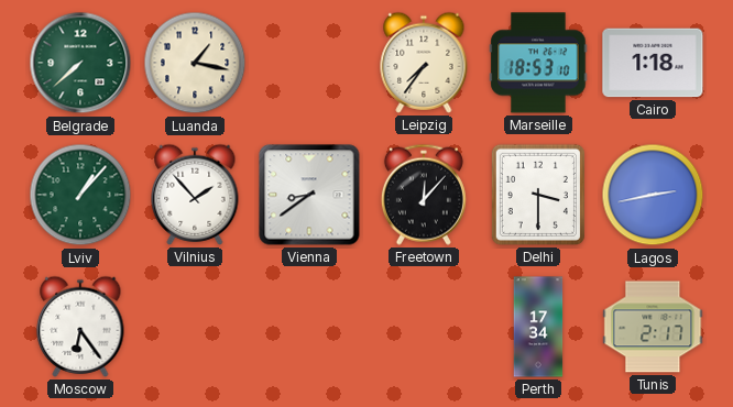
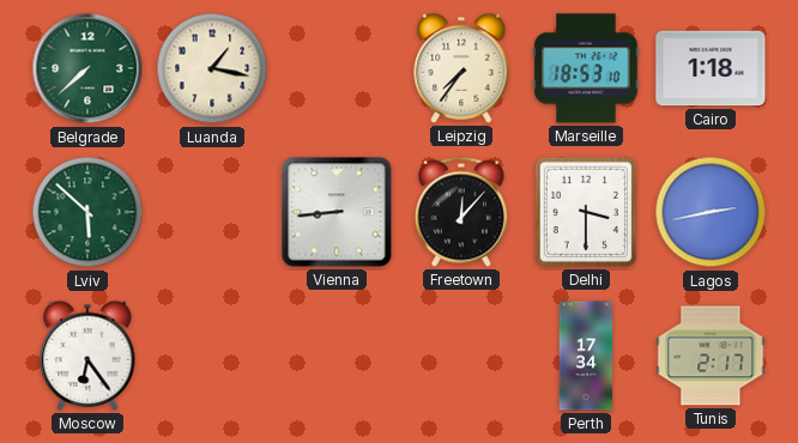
Lviv: 1:07 -> 5:52 (87, 212)
Vilnius: 1:53 -> none (195, 195)
Vienna: 8:39 -> 8:44 (337, 212)
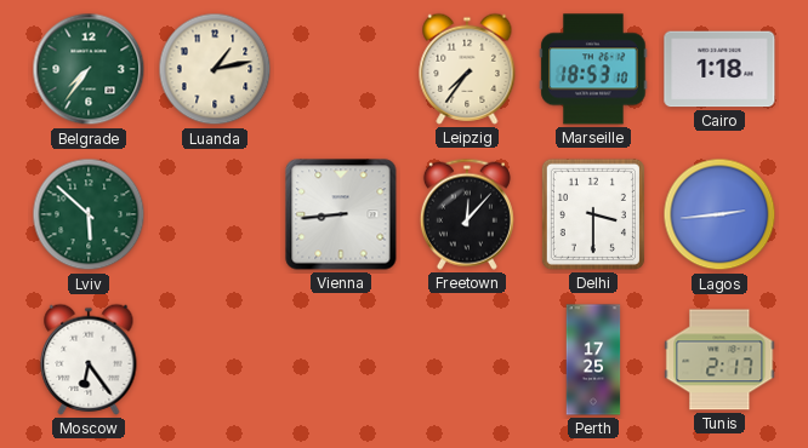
Belgrade: 7:38 -> 7:36 (89, 69)
Luanda: 1:17 -> 1:13 (215, 69)
Lagos: 2:43 -> 2:44 (719, 214)
Perth: 17:34 -> 17:25 (593, 360)
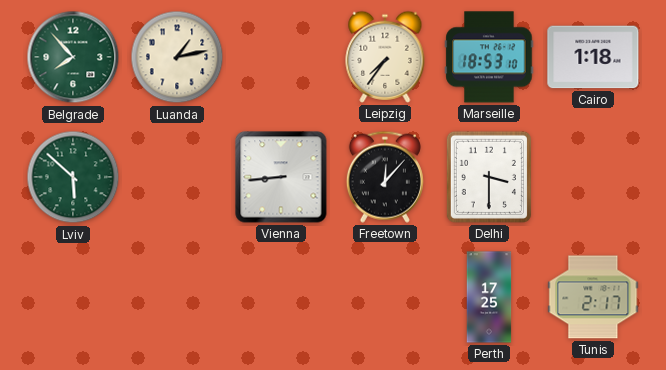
Belgrade: 7:36 -> 7:53 (73, 57)
Lagos: 2:44 -> none (719, 214)
Moscow: 6:24 -> none (89, 360)
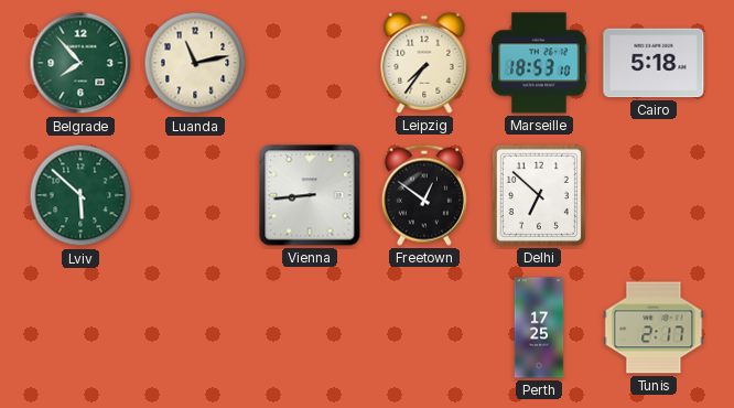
Luanda: 1:13 -> 11:13 (195, 63)
Cairo: 1:18 -> 5:18 (654, 63)
Freetown: 12:07 -> 12:51 (424, 195)
Delhi: 3:30 -> 6:52 (539, 195)
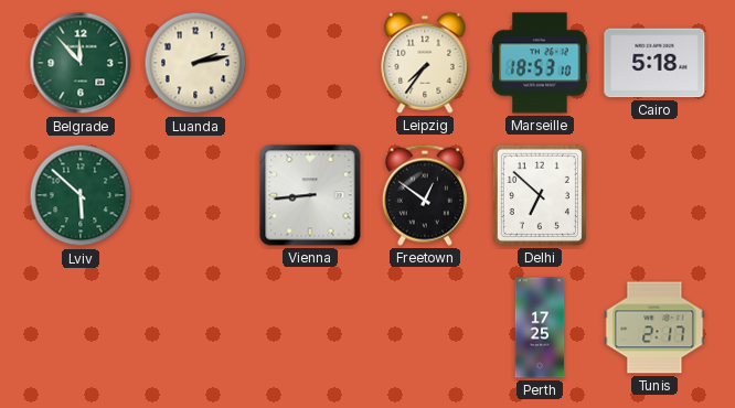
Belgrade: 7:53 -> 11:53 (81, 63)
Luanda: 11:13 -> 2:13 (195, 63)
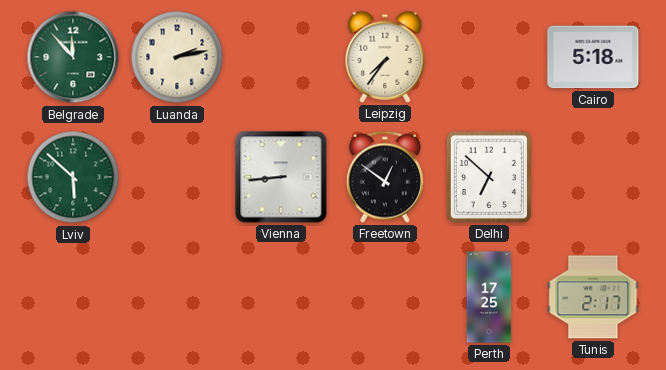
Marseille: 18:53 -> none (540, 63)
